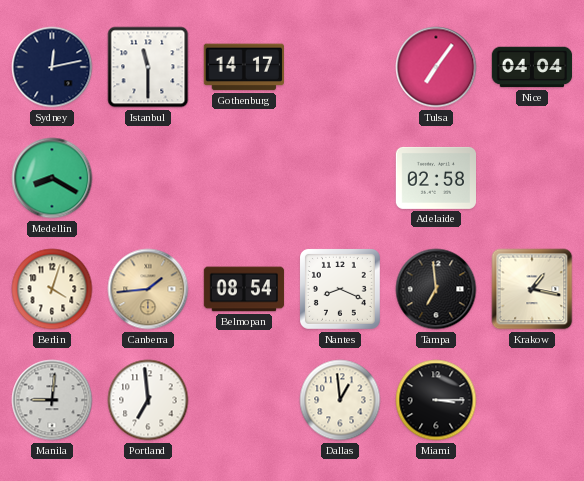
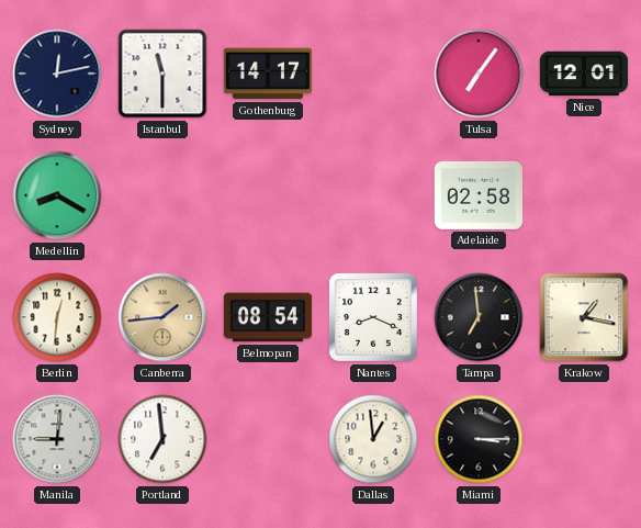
Nice: 04:04 -> 12:01 (584, 74)
Berlin: 4:03 -> 12:31 (57, 317)
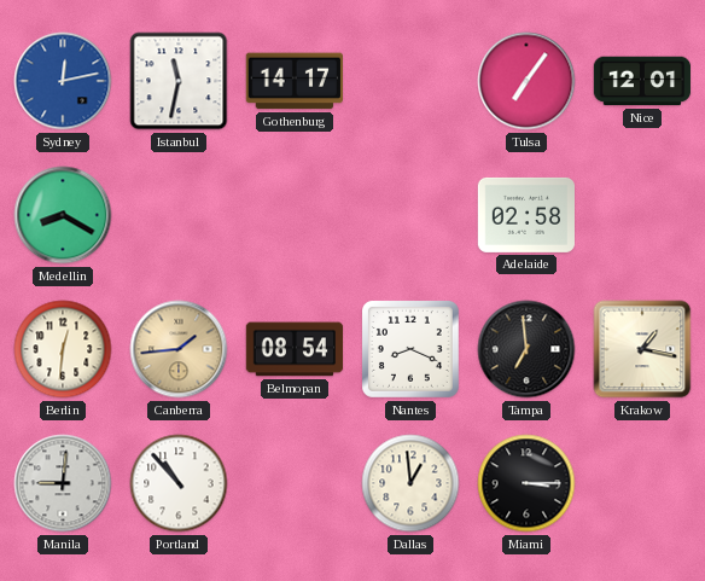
Sydney dial: navy -> blue (63, 81)
Istanbul: 11:30 -> 11:32 (179, 81)
Portland: 6:59 -> 10:53 (179, 483)
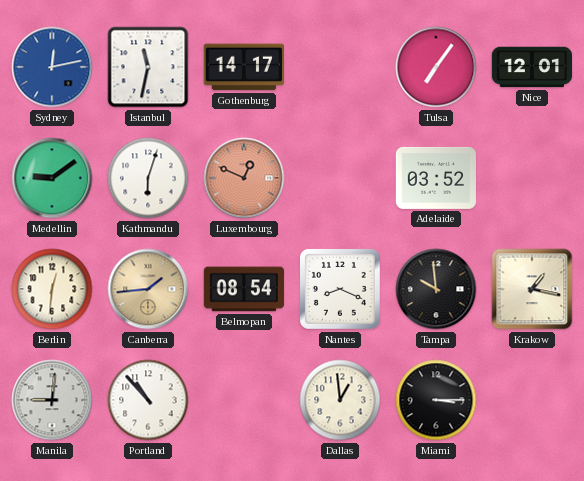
Medellin: 8:20 -> 9:09 (52, 178)
Kathmandu: none -> 6:03 (148, 178)
Luxembourg: none -> 12:49 (244, 178)
Adelaide: 02:58 -> 03:52 (435, 178)
Tampa: 6:59 -> 9:59 (436, 289)
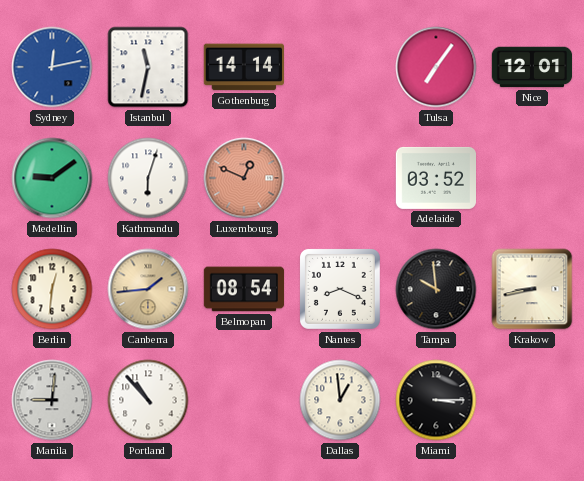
Gothenburg: 14:17 -> 14:14 (244, 67)
Krakow: 1:17 -> 8:43 (532, 289)
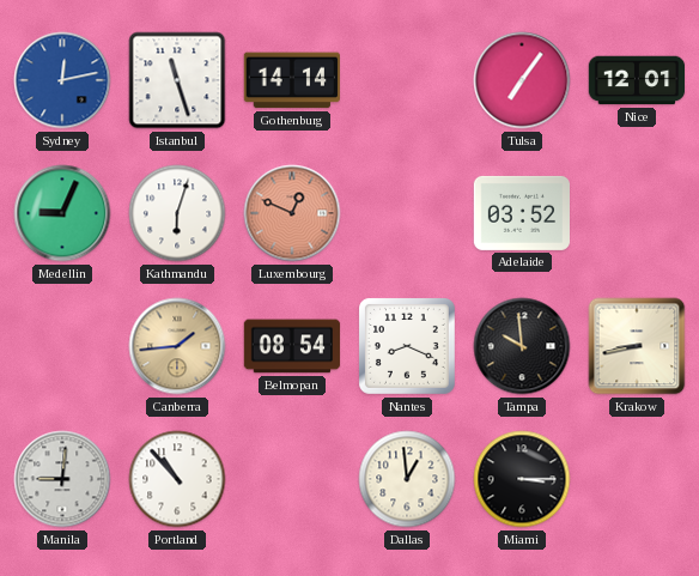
Istanbul: 11:32 -> 11:27 (177, 80)
Medellin: 9:09 -> 9:04 (62, 213)
Berlin: 12:31 -> none (52, 289)
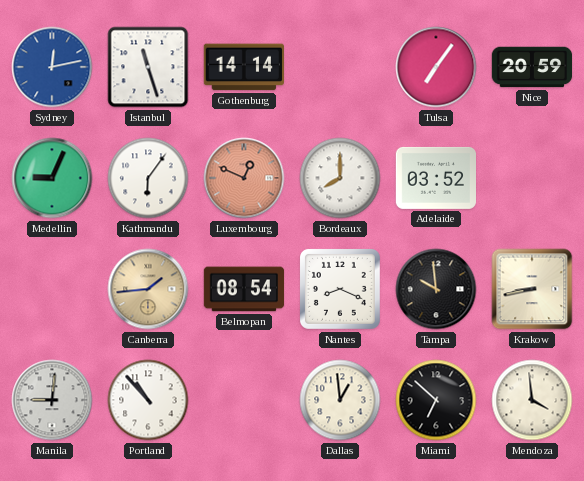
Nice: 12:01 -> 20:59 (532, 67)
Kathmandu: 6:03 -> 6:06 (148, 178)
Bordeaux: none -> 8:00 (340, 178)
Miami: 3:15 -> 6:52 (436, 400)
Mendoza: none -> 3:59 (532, 400)
